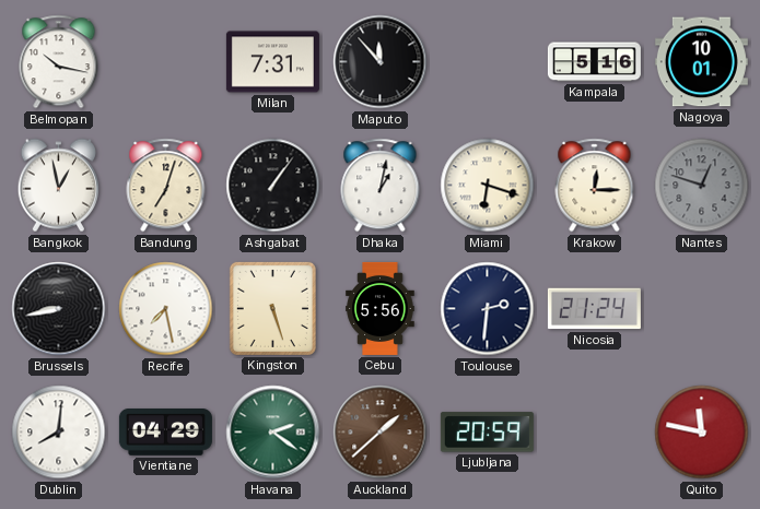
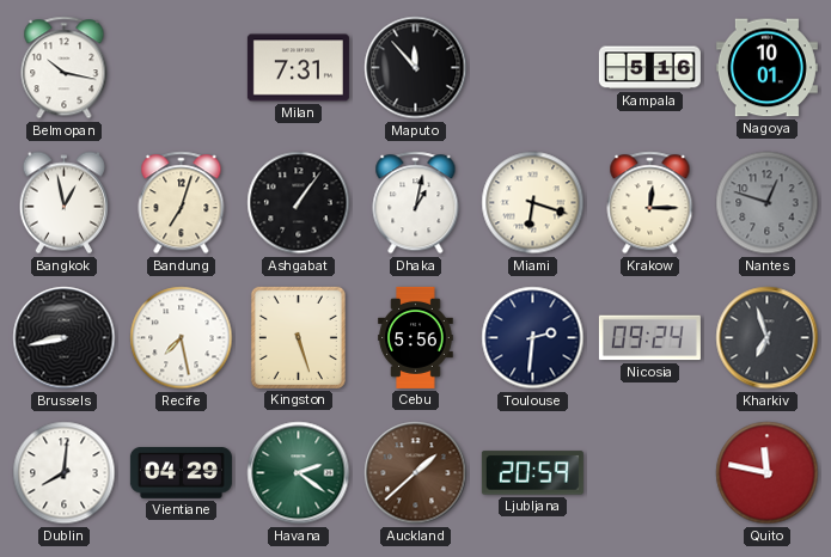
Nicosia: 21:24 -> 09:24 (649, 338)
Kharkiv: none -> 6:57 (768, 338)
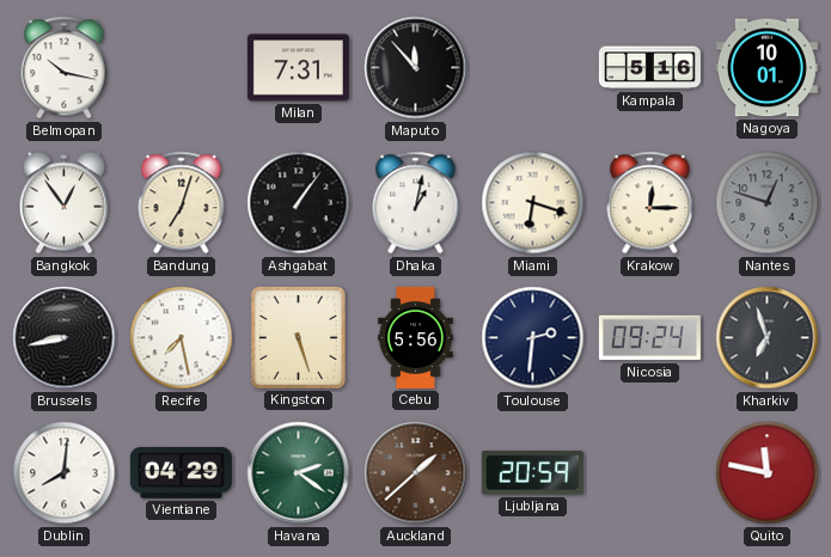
Bangkok: 12:58 -> 12:54 (63, 203)
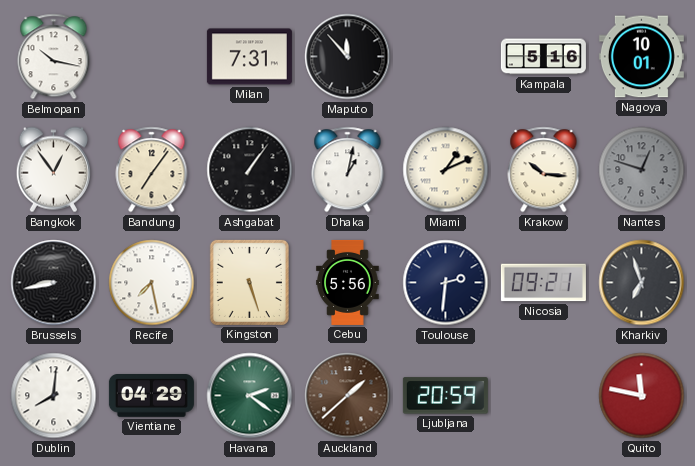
Bandung: 7:03 -> 7:06 (152, 170)
Miami: 6:18 -> 1:11 (446, 170)
Krakow: 12:15 -> 10:16 (544, 170)
Nicosia: 09:24 -> 09:21 (543, 283)
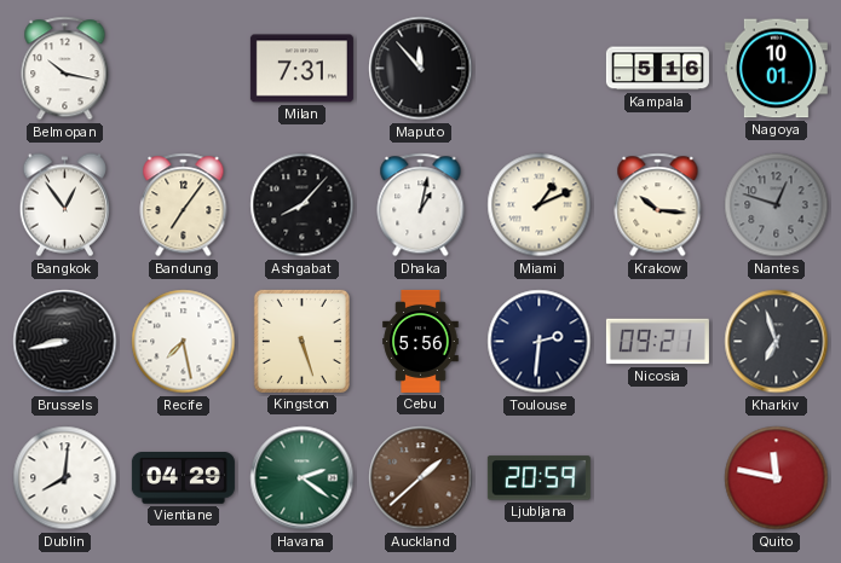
Ashgabat: 1:06 -> 8:07 (303, 205)
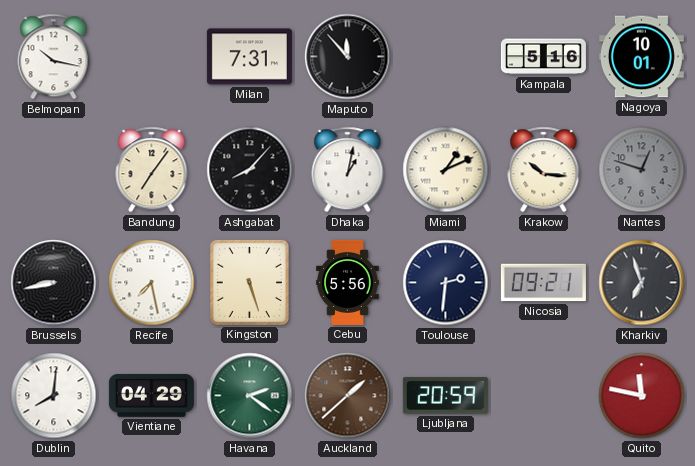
Bangkok: 12:54 -> none (64, 205)
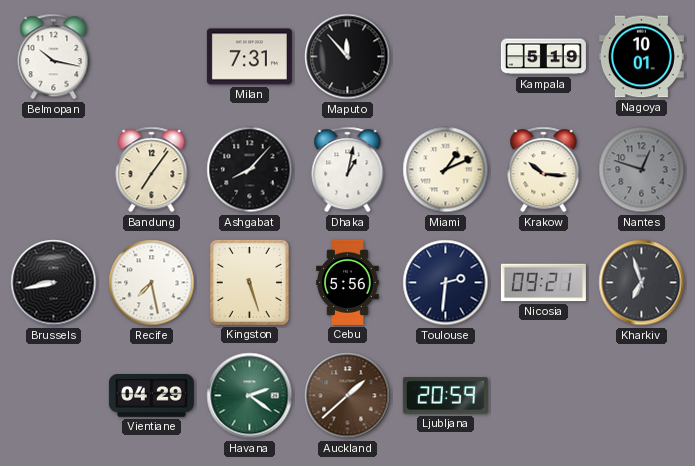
Kampala: 5:16 -> 5:19 (543, 57)
Dublin: 8:01 -> none (54, 396)
Quito: 11:47 -> none (642, 396)
